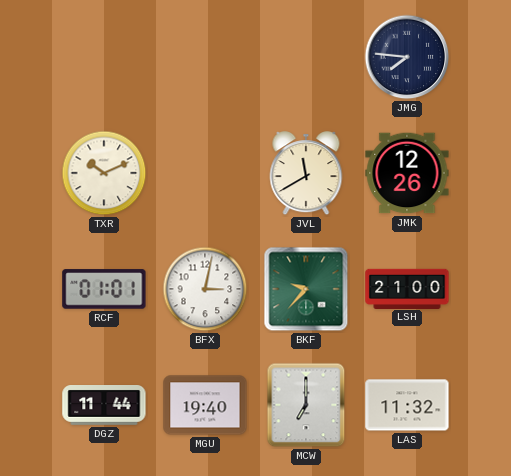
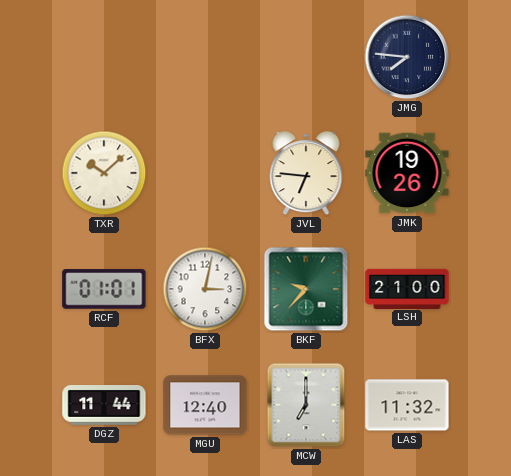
TXR: 10:11 -> 10:08 (104, 173)
JVL: 11:40 -> 6:46 (306, 174)
JMK: 12:26 -> 19:26 (407, 173)
MGU: 19:40 -> 12:40 (205, 405)
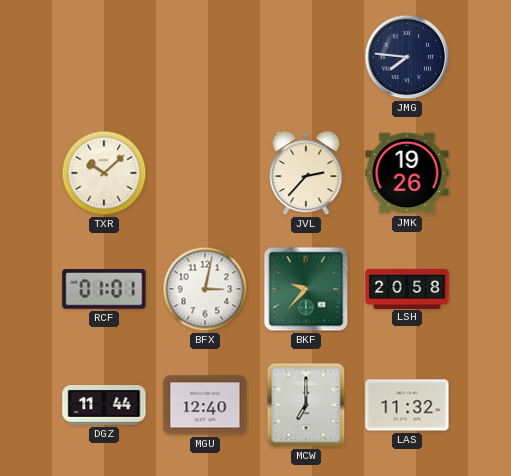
JVL: 6:46 -> 2:37 (306, 174)
LSH: 21:00 -> 20:58 (407, 288)
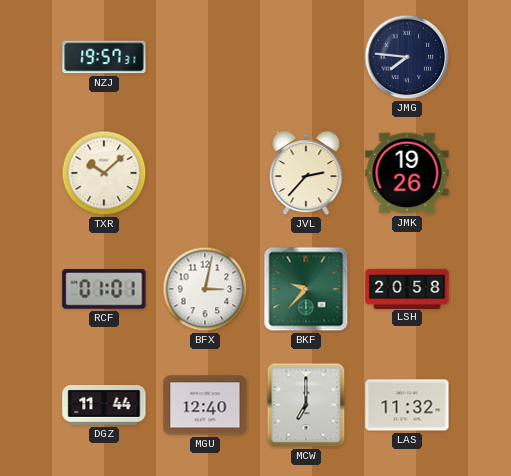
NZJ: none -> 19:57 (104, 57)
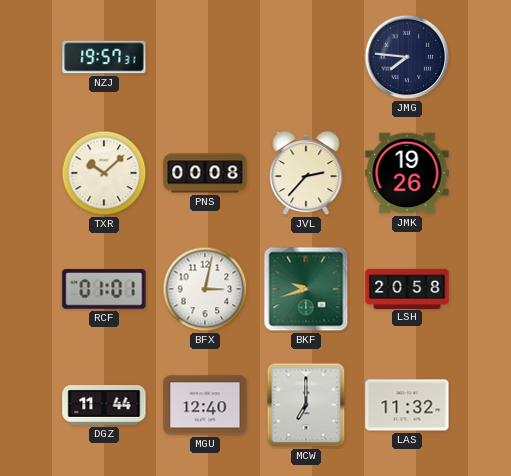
PNS: none -> 00:08 (205, 173)
BKF: 9:37 -> 9:42 (306, 289)
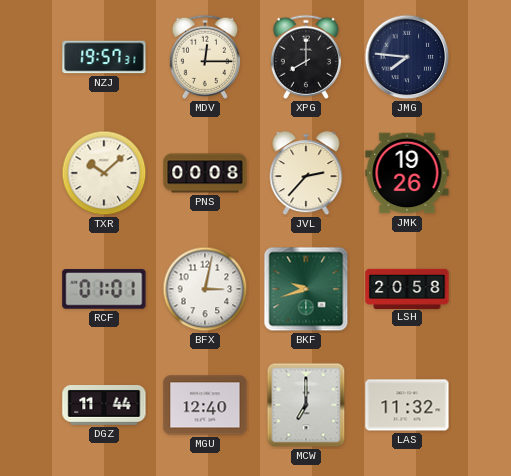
MDV: none -> 12:15 (205, 57)
XPG: none -> 8:00 (306, 57)
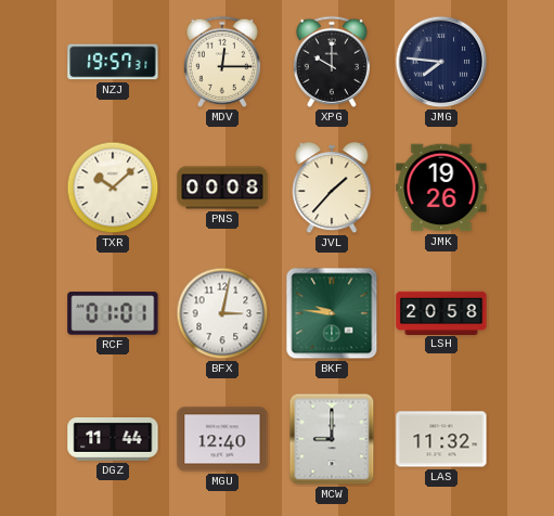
XPG: 8:00 -> 10:00 (332, 62)
JVL: 2:37 -> 1:37 (332, 189)
BKF: 9:42 -> 9:46 (332, 313)
MCW: 7:00 -> 9:00 (332, 439)
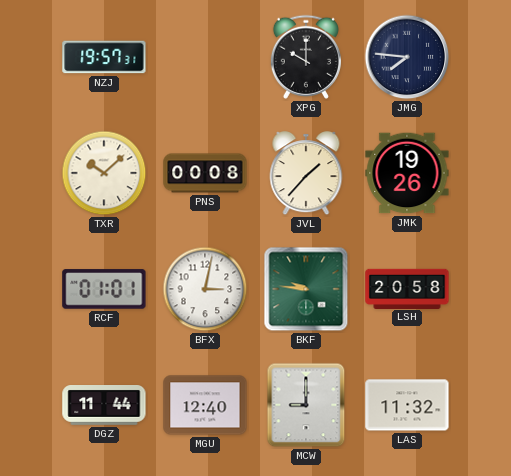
MDV: 12:15 -> none (222, 62)
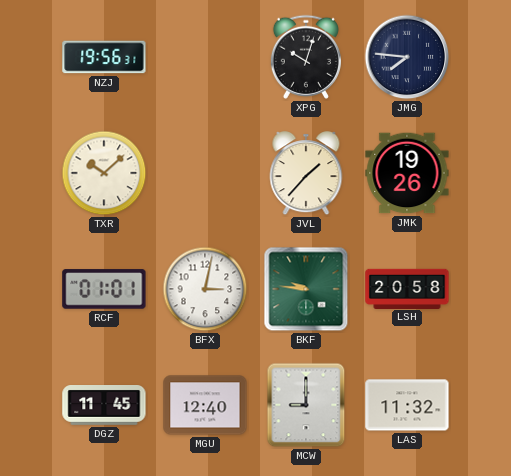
NZJ: 19:57 -> 19:56 (104, 57)
XPG: 10:00 -> 10:03 (306, 57)
PNS: 00:08 -> none (205, 173)
DGZ: 11:44 -> 11:45 (104, 406)
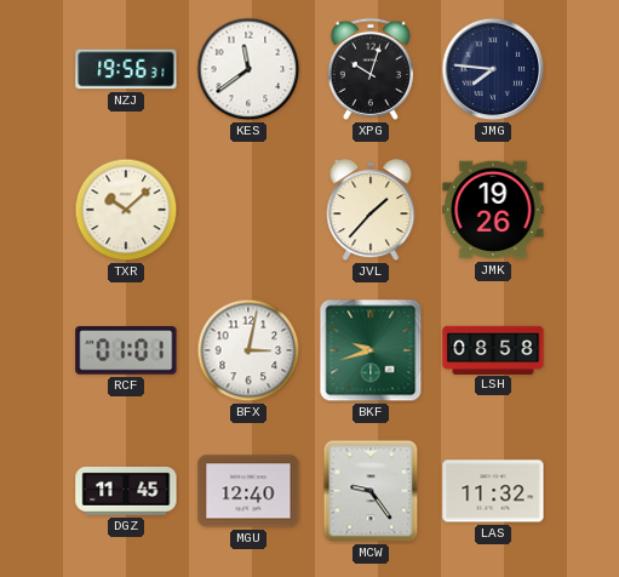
KES: none -> 11:39 (248, 69)
BKF: 9:46 -> 9:42 (371, 350)
LSH: 20:58 -> 08:58 (493, 349)
MCW: 9:00 -> 9:24 (371, 491)
